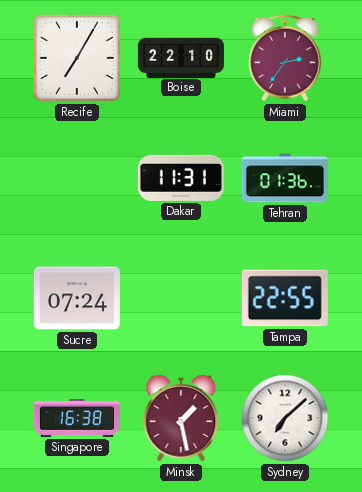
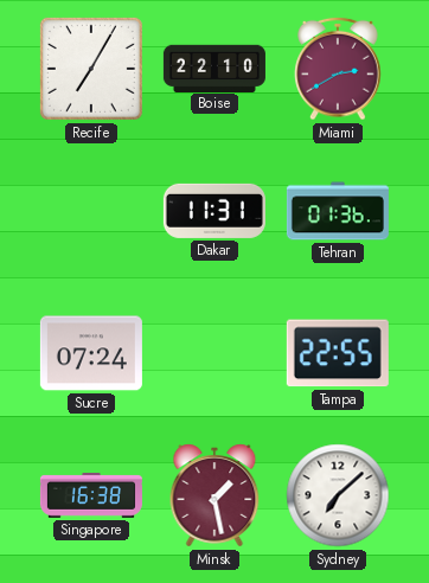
Miami: 2:36 -> 2:40 (338, 69)
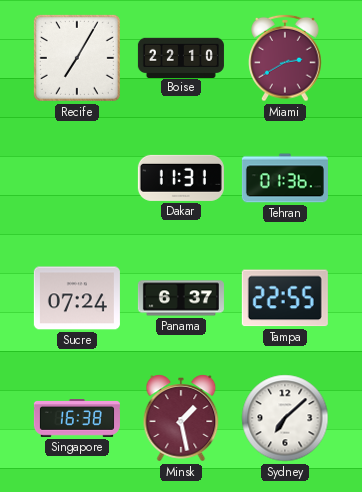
Panama: none -> 6:37 (181, 298)
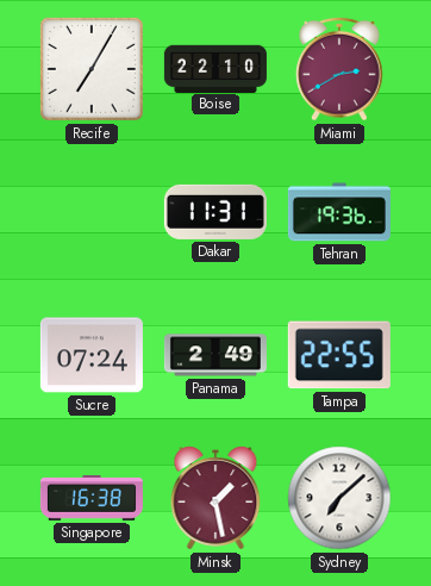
Tehran: 01:36 -> 19:36 (339, 212)
Panama: 6:37 -> 2:49 (215, 355)
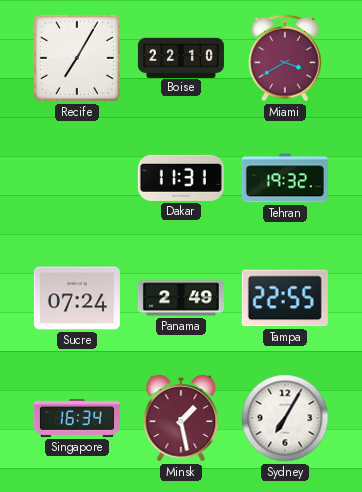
Miami: 2:40 -> 3:40 (285, 58)
Tehran: 19:36 -> 19:32 (285, 178)
Singapore: 16:38 -> 16:34 (77, 419)
Sydney: 7:08 -> 7:05 (285, 418)
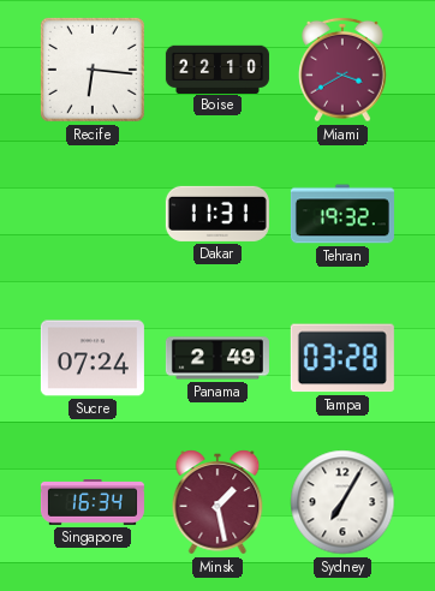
Recife: 7:05 -> 6:16 (93, 70)
Tampa: 22:55 -> 03:28 (342, 358)
